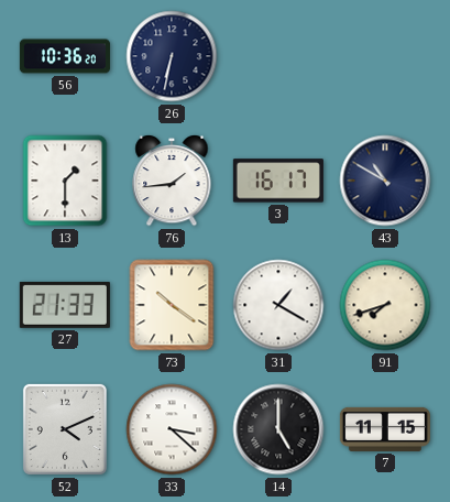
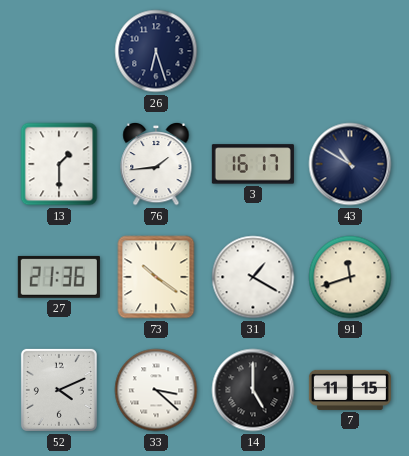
56: 10:36 -> none (65, 56)
26: 6:32 -> 6:27 (156, 51)
27: 21:33 -> 21:36 (59, 277)
91: 7:42 -> 11:42 (350, 277)
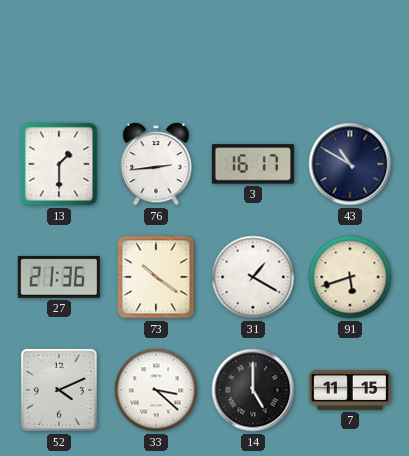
26: 6:27 -> none (156, 51)
76: 1:44 -> 2:44 (156, 164)
91: 11:42 -> 5:42 (350, 277)
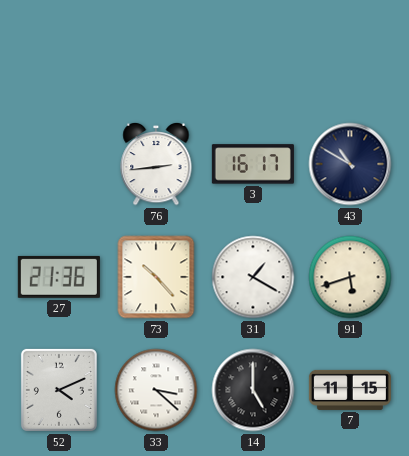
13: 1:30 -> none (59, 164)
73: 10:21 -> 10:23 (156, 277)
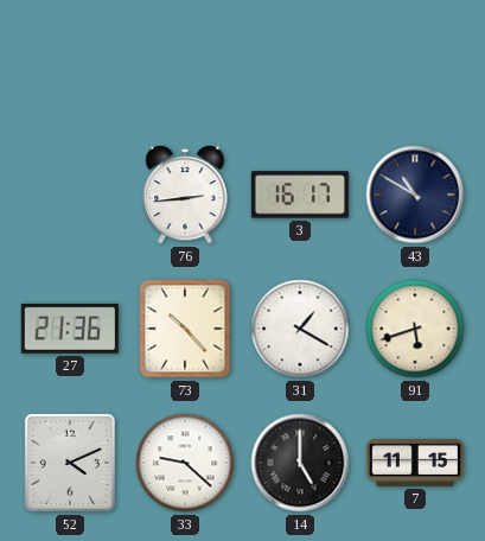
33: 3:22 -> 9:22 (185, 463)
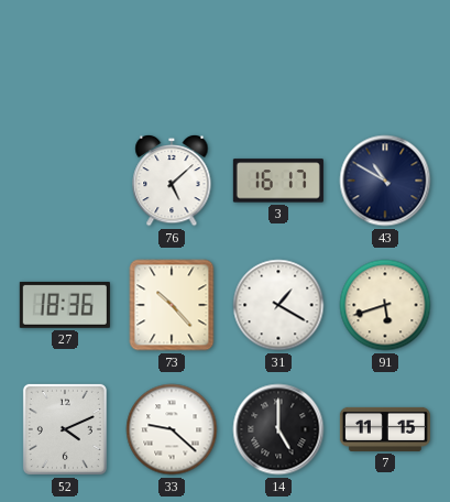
76: 2:44 -> 5:08 (172, 181)
27: 21:36 -> 18:36 (65, 305)
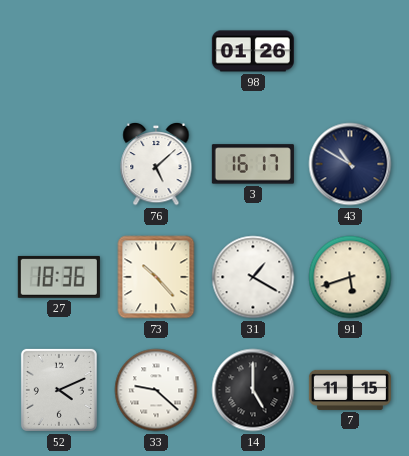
98: none -> 01:26 (253, 51)
